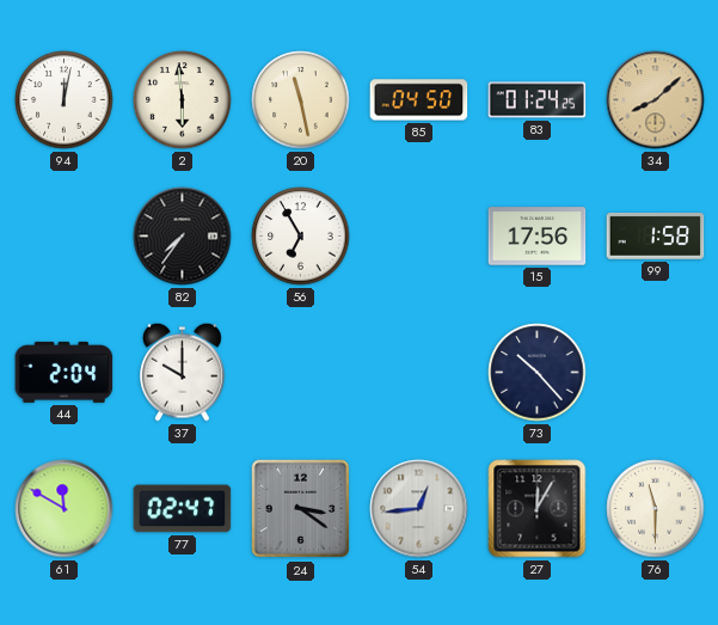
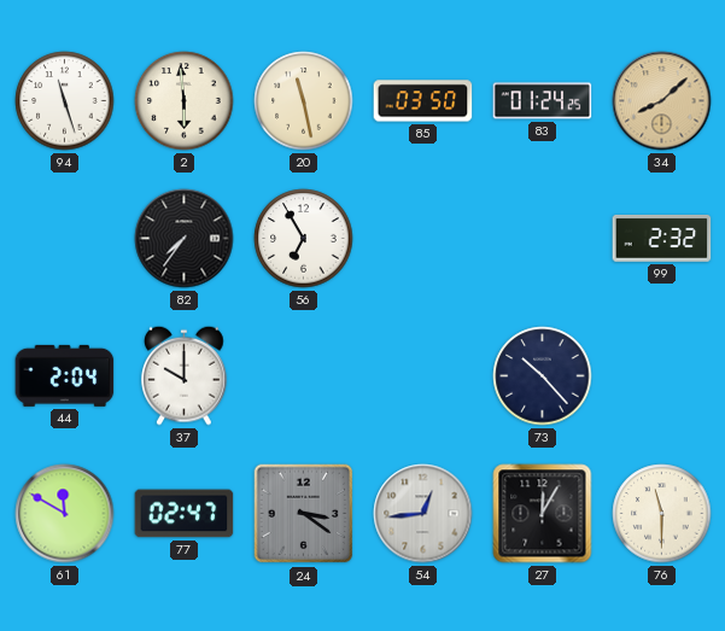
94: 12:02 -> 11:27 (65, 101)
85: 04:50 -> 03:50 (423, 101)
15: 17:56 -> none (538, 237)
99: 1:58 -> 2:32 (662, 239)
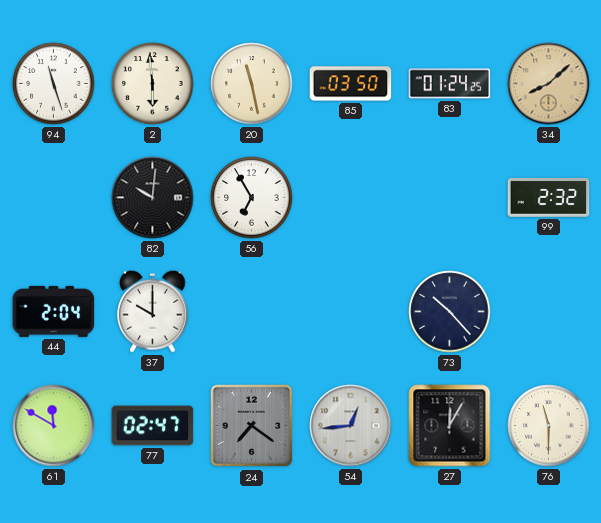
82: 7:36 -> 10:01 (153, 198)
24: 3:21 -> 7:21 (252, 426)
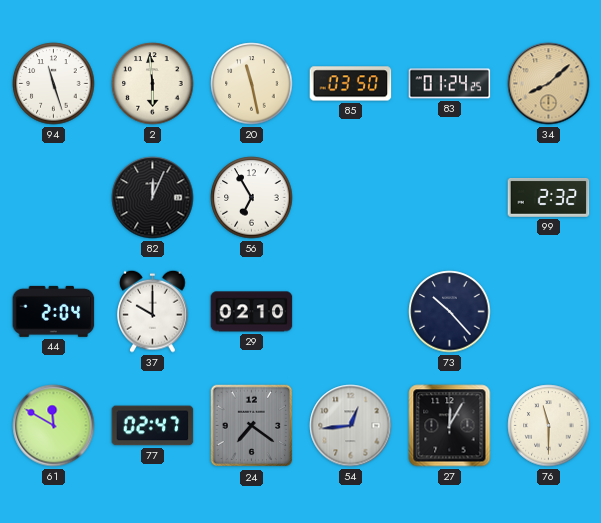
82: 10:01 -> 12:04 (153, 198)
29: none -> 02:10 (252, 312)
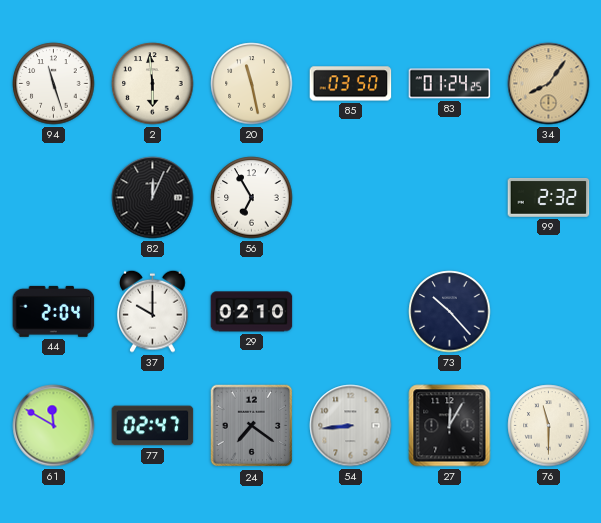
34: 8:08 -> 8:06 (549, 84)
54: 12:44 -> 8:44 (351, 426)
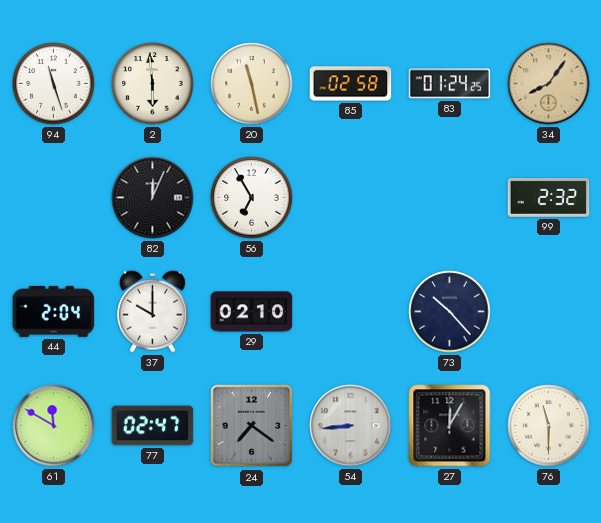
85: 03:50 -> 02:58 (351, 84)
